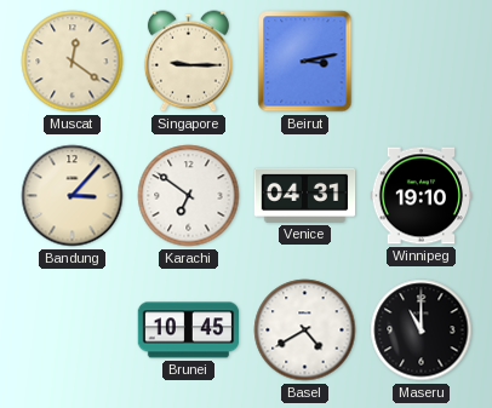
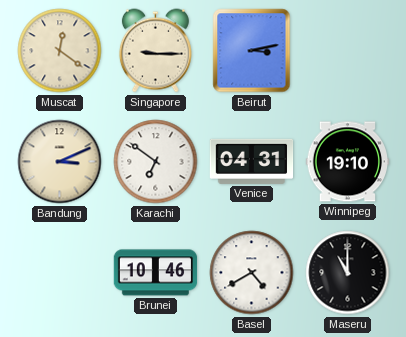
Bandung: 3:07 -> 3:11 (60, 162)
Brunei: 10:45 -> 10:46 (156, 273)
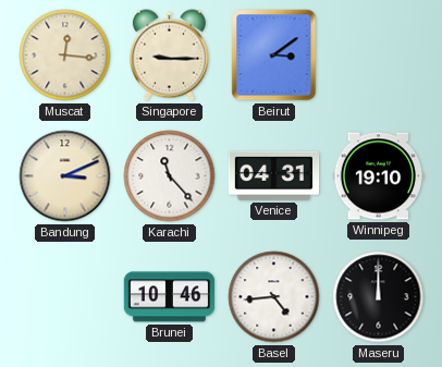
Muscat: 12:21 -> 12:16 (65, 56)
Beirut: 3:13 -> 3:09 (274, 56)
Karachi: 6:51 -> 11:23 (170, 176)
Basel: 4:40 -> 4:44 (274, 297)
Maseru: 11:00 -> 12:00 (379, 297)
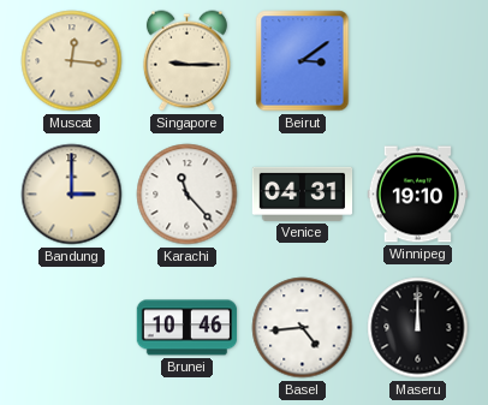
Bandung: 3:11 -> 3:00 (72, 195)
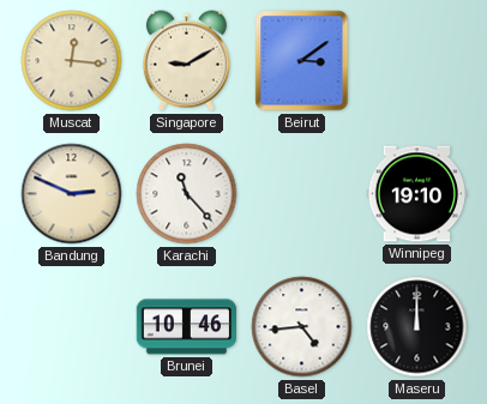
Singapore: 9:15 -> 9:10 (186, 61)
Bandung: 3:00 -> 2:49 (72, 194)
Venice: 04:31 -> none (303, 193)
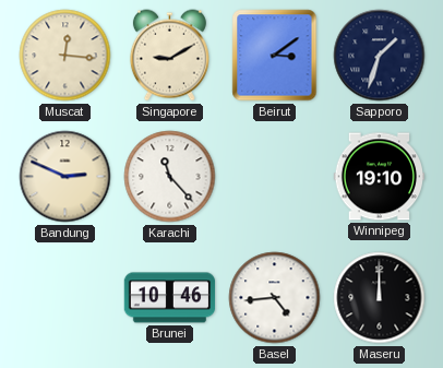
Sapporo: none -> 1:33 (380, 56)
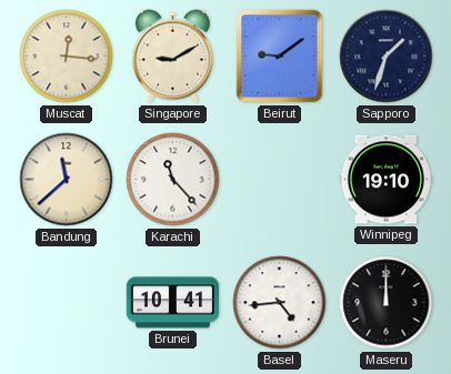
Beirut: 3:09 -> 9:09 (280, 57)
Bandung: 2:49 -> 11:38 (67, 180)
Brunei: 10:46 -> 10:41 (173, 303)
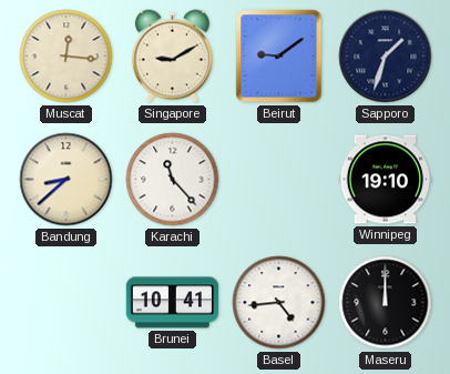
Bandung: 11:38 -> 8:38 (67, 180)
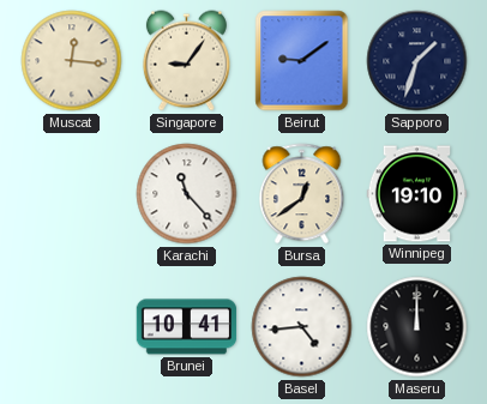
Singapore: 9:10 -> 9:06 (186, 61)
Bandung: 8:38 -> none (67, 180)
Bursa: none -> 12:39 (302, 194)
